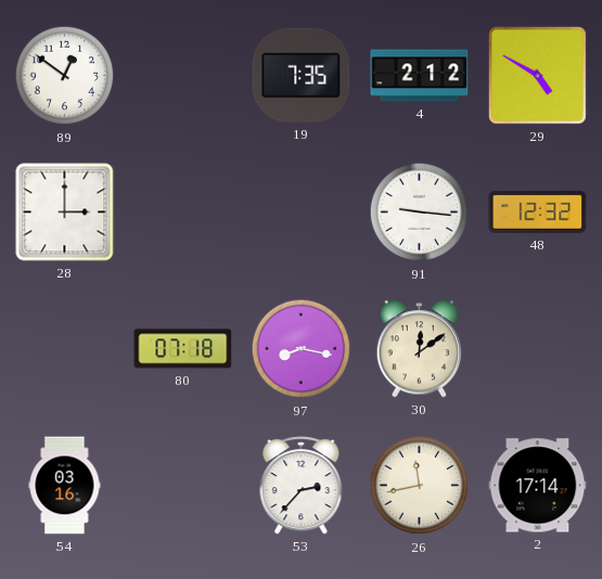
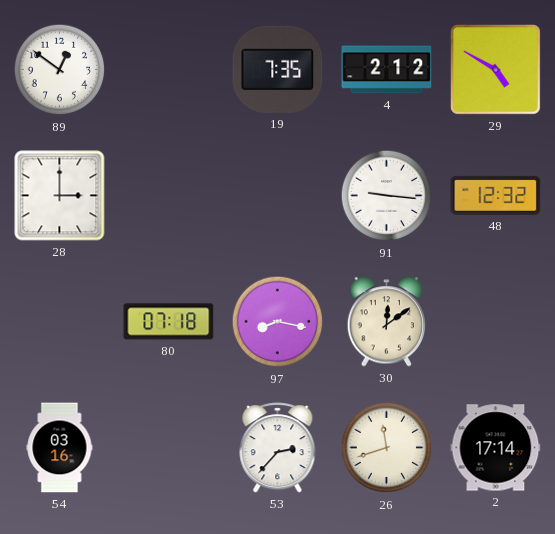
26: 11:43 -> 11:42 (387, 448)
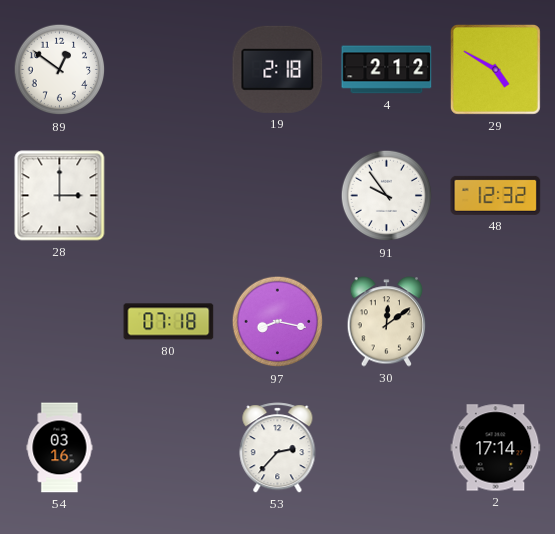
19: 7:35 -> 2:18 (278, 69)
91: 9:16 -> 9:54 (387, 196)
26: 11:42 -> none (387, 448)
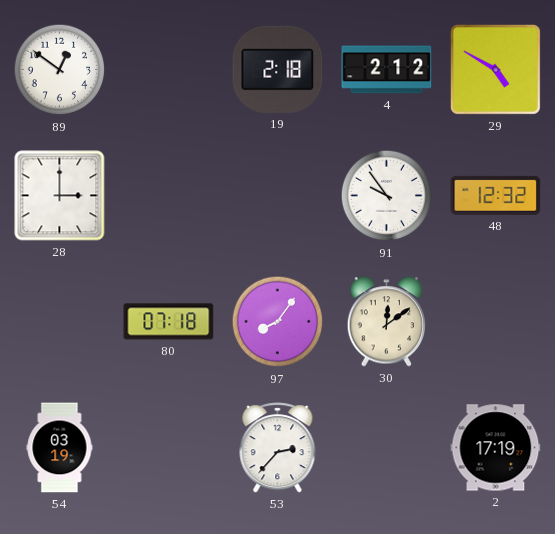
97: 8:17 -> 8:06 (278, 322)
54: 03:16 -> 03:19 (60, 448)
2: 17:14 -> 17:19 (496, 448)
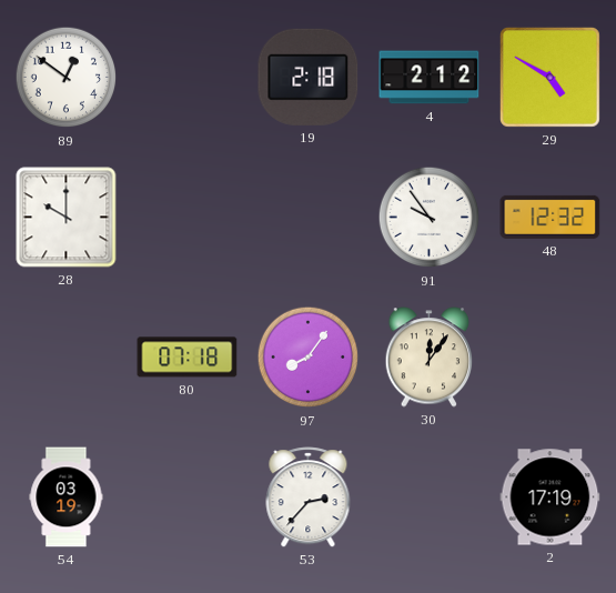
28: 3:00 -> 10:00 (67, 218)
30: 12:09 -> 12:06 (430, 358)
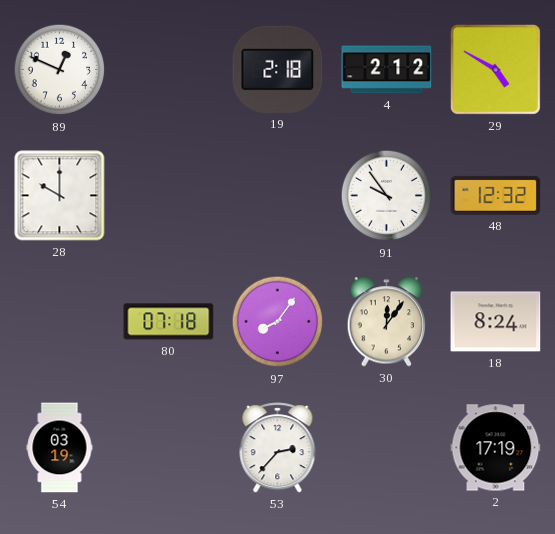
89: 12:51 -> 12:49 (60, 70)
18: none -> 8:24 (496, 322)
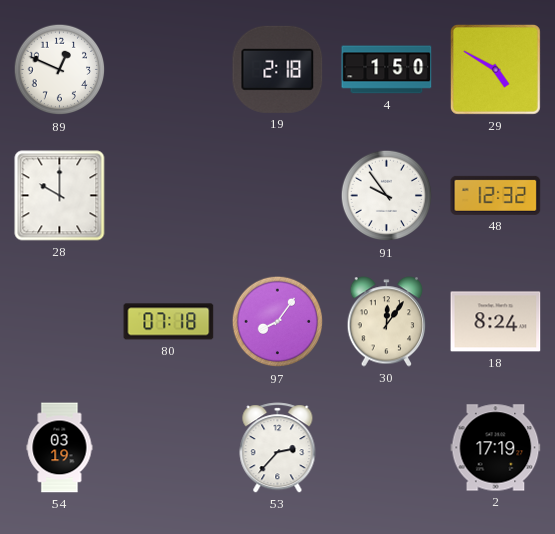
4: 2:12 -> 1:50 (387, 70)
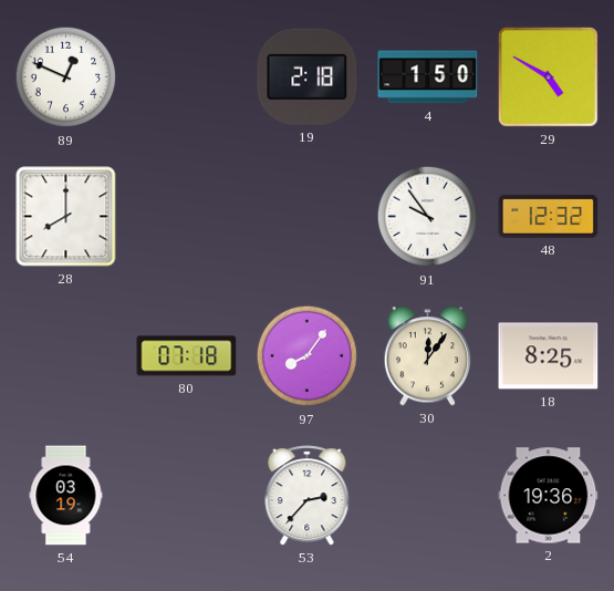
28: 10:00 -> 8:00 (66, 217)
18: 8:24 -> 8:25 (549, 356)
2: 17:19 -> 19:36 (549, 496)
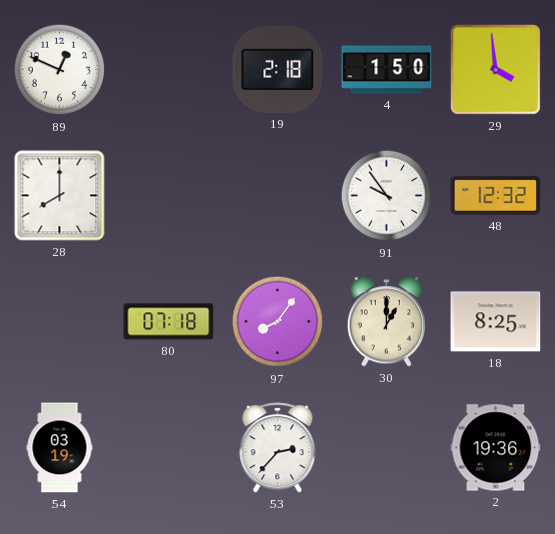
29: 4:50 -> 3:59 (495, 69)
30: 12:06 -> 1:00 (387, 322)
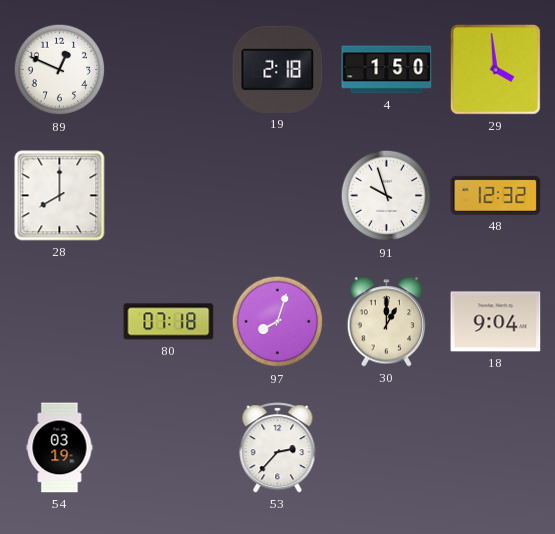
91: 9:54 -> 9:57 (387, 196)
97: 8:06 -> 8:03 (278, 322)
18: 8:25 -> 9:04 (496, 322)
2: 19:36 -> none (496, 448)
